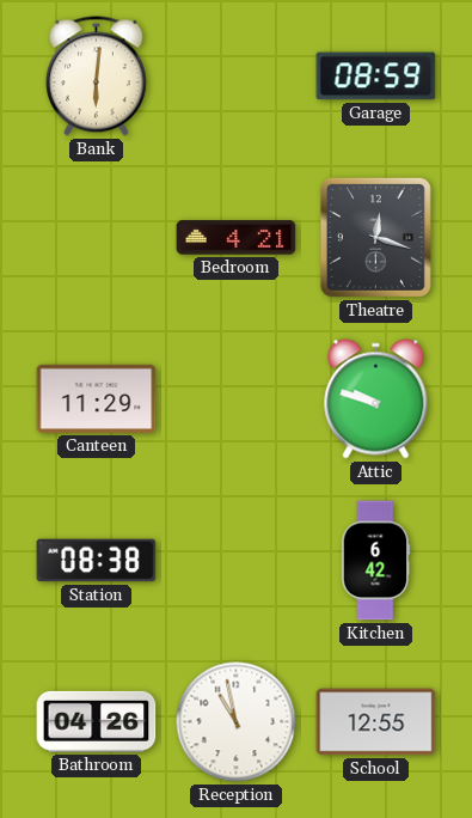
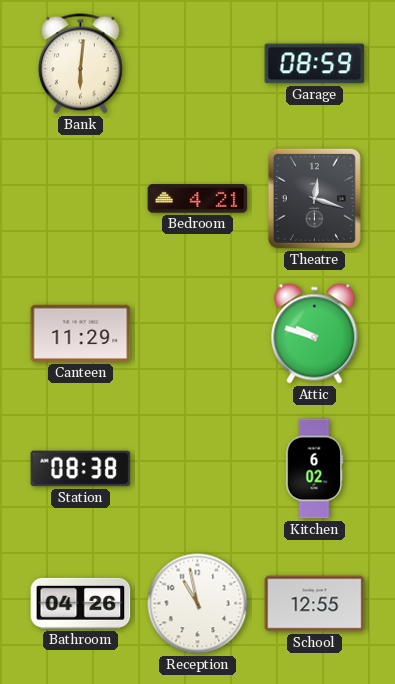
Kitchen: 6:42 -> 6:02 (314, 469)
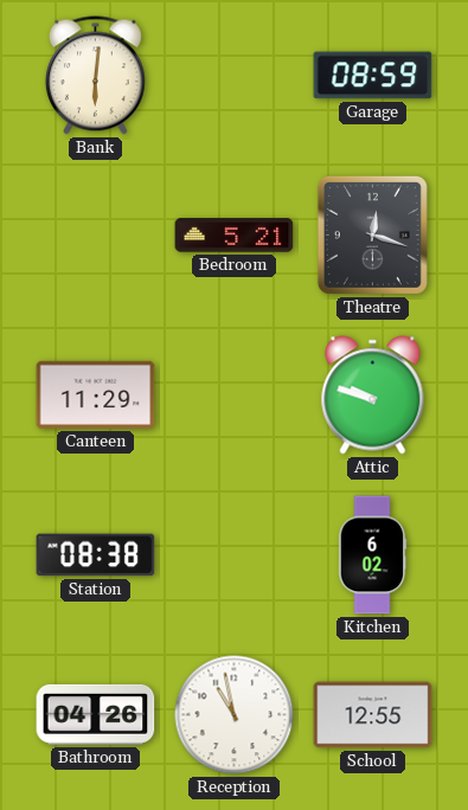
Bedroom: 4:21 -> 5:21 (235, 236)
